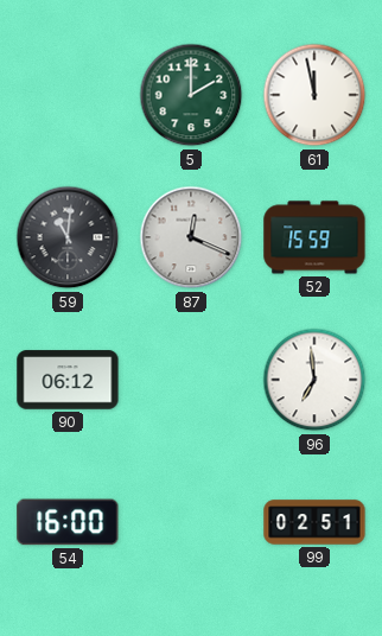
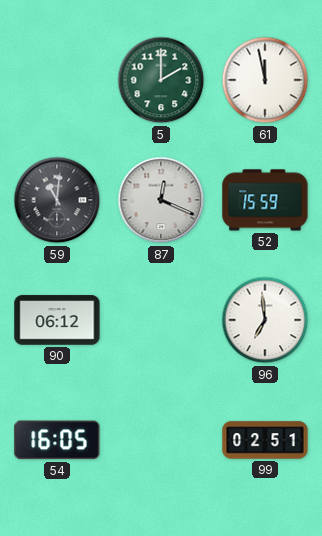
54: 16:00 -> 16:05 (57, 440)
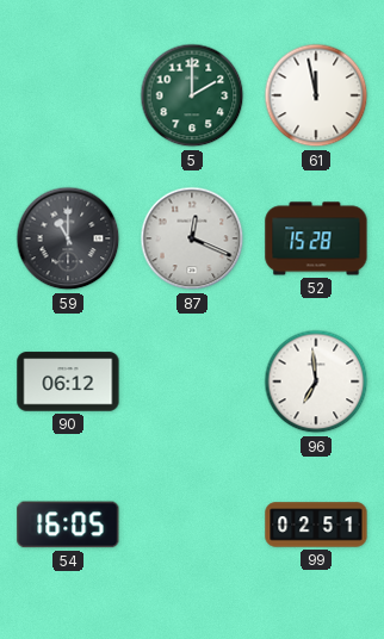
59: 11:01 -> 11:00 (68, 238)
52: 15:59 -> 15:28 (316, 238)
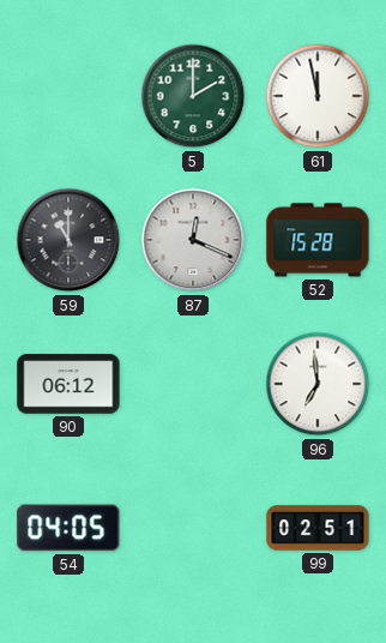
54: 16:05 -> 04:05 (68, 528)
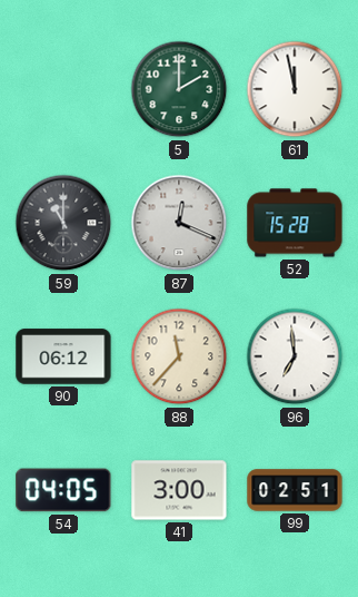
88: none -> 11:37 (179, 356)
41: none -> 3:00 (179, 490)
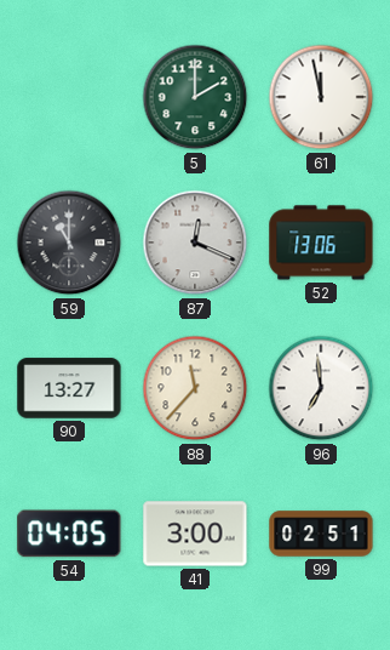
52: 15:28 -> 13:06 (321, 243)
90: 06:12 -> 13:27 (69, 388)
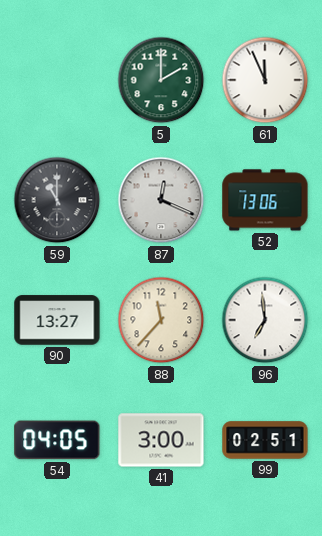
61: 11:58 -> 11:56 (265, 80)
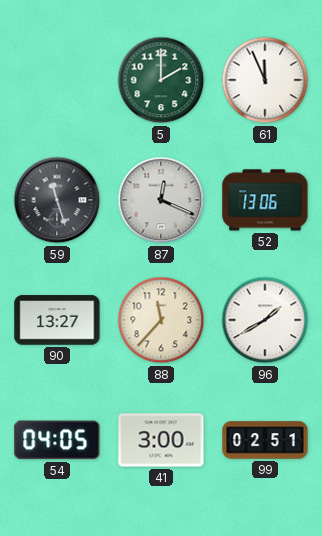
59: 11:00 -> 11:27 (57, 200)
96: 6:59 -> 1:40 (265, 320)
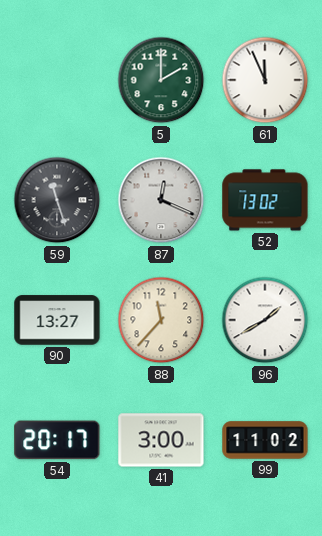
52: 13:06 -> 13:02 (265, 200)
54: 04:05 -> 20:17 (57, 440)
99: 02:51 -> 11:02 (265, 440)
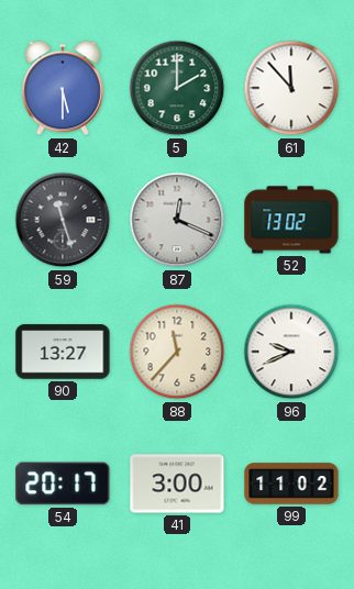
42: none -> 5:30 (64, 88)
61: 11:56 -> 11:53 (291, 88)
96: 1:40 -> 9:41 (291, 352)
